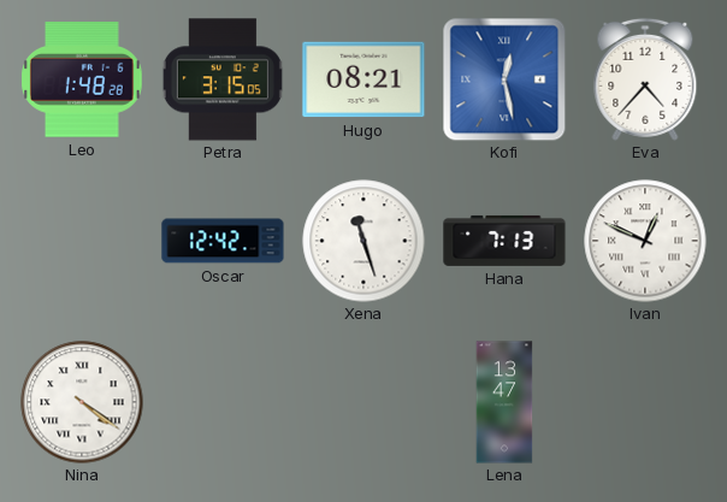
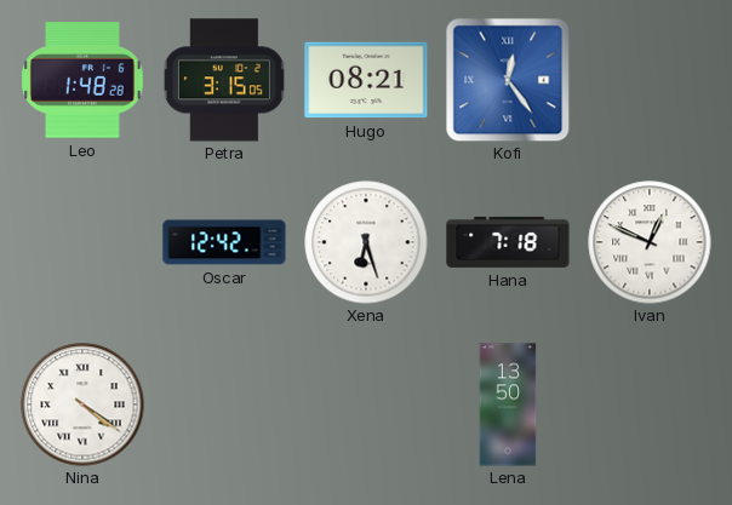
Kofi: 12:28 -> 12:24 (508, 80)
Eva: 4:37 -> none (645, 79)
Xena: 11:27 -> 6:27 (366, 242)
Hana: 7:13 -> 7:18 (508, 242)
Lena: 13:47 -> 13:50 (508, 404)
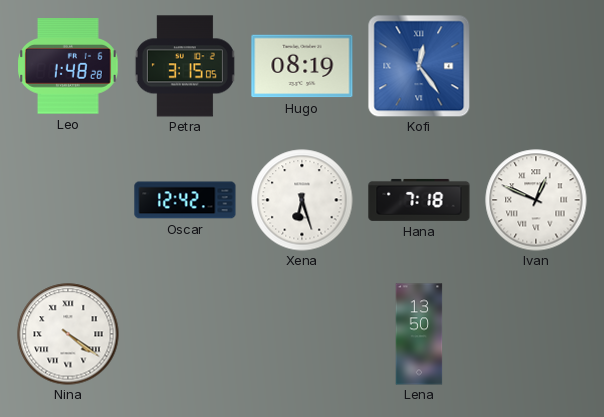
Hugo: 08:21 -> 08:19 (302, 66)
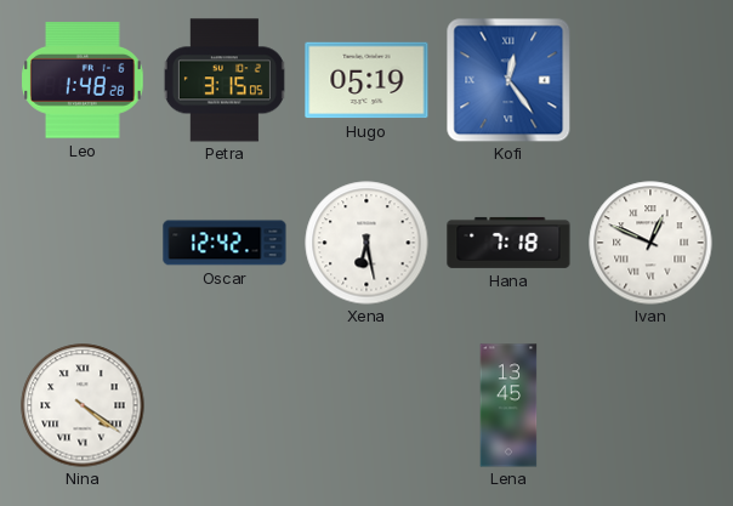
Hugo: 08:19 -> 05:19 (366, 80)
Xena: 6:27 -> 6:28 (366, 243)
Lena: 13:50 -> 13:45 (508, 405)
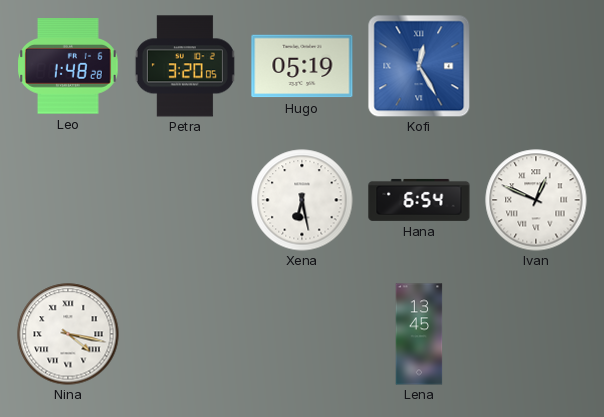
Petra: 3:15 -> 3:20 (185, 66)
Kofi: 12:24 -> 12:25 (419, 66)
Oscar: 12:42 -> none (225, 243)
Hana: 7:18 -> 6:54 (419, 200)
Nina: 4:21 -> 4:17 (68, 334)
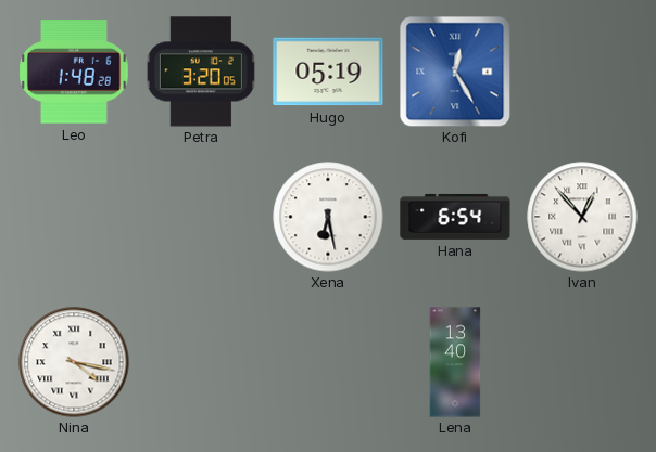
Ivan: 12:49 -> 12:53 (582, 217)
Lena: 13:45 -> 13:40 (455, 362)
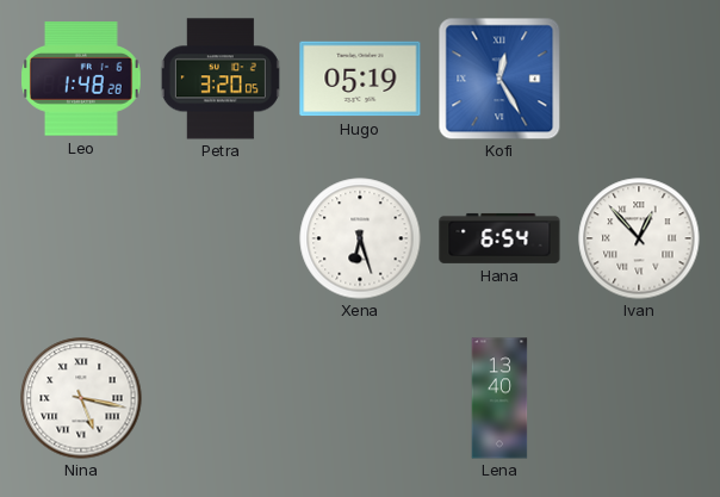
Xena: 6:28 -> 6:27 (360, 238)
Nina: 4:17 -> 5:17 (81, 398)
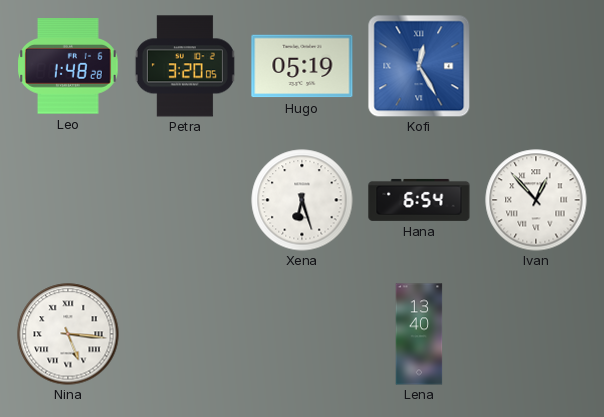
Nina: 5:17 -> 5:16 (68, 334)
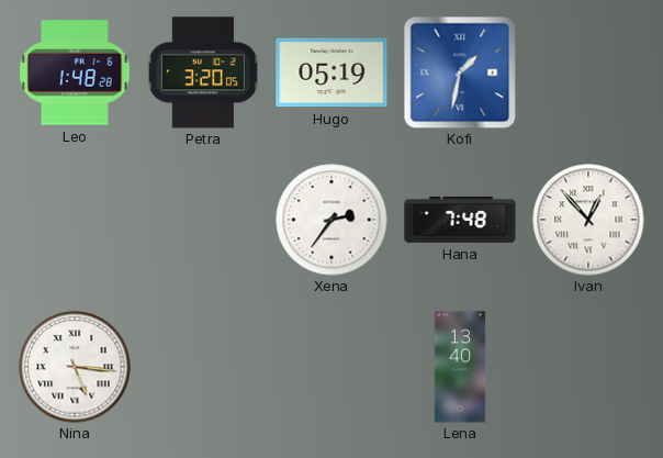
Kofi: 12:25 -> 1:32 (460, 72)
Xena: 6:27 -> 2:36 (332, 220)
Hana: 6:54 -> 7:48 (460, 220)
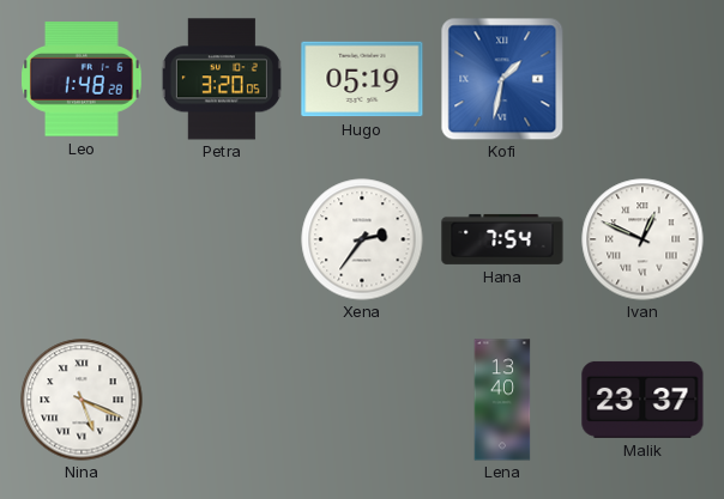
Hana: 7:48 -> 7:54 (502, 239)
Ivan: 12:53 -> 12:49 (642, 239)
Nina: 5:16 -> 5:19 (82, 400)
Malik: none -> 23:37 (642, 400)
